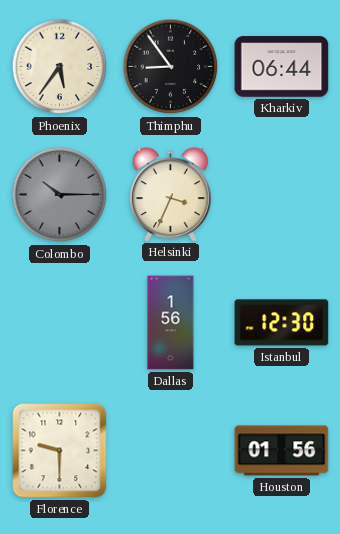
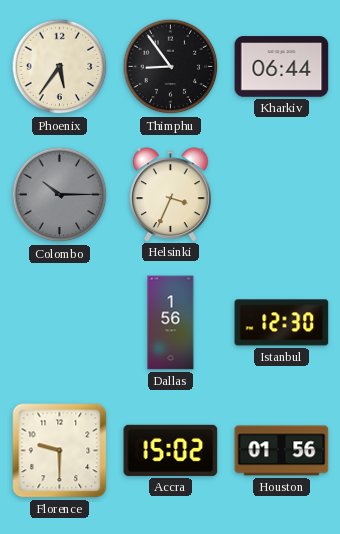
Accra: none -> 15:02 (171, 450)
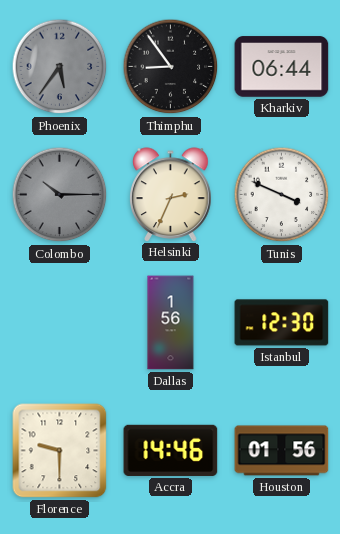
Phoenix dial: cream -> grey (60, 67)
Helsinki: 3:34 -> 2:34 (171, 194)
Tunis: none -> 3:49 (282, 195)
Accra: 15:02 -> 14:46 (171, 450)
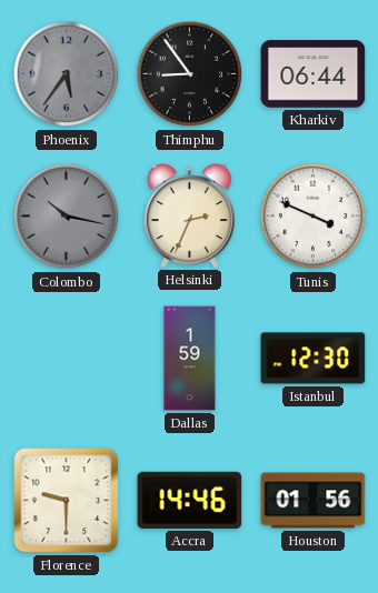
Colombo: 10:15 -> 10:17 (67, 217)
Dallas: 1:56 -> 1:59 (190, 359)
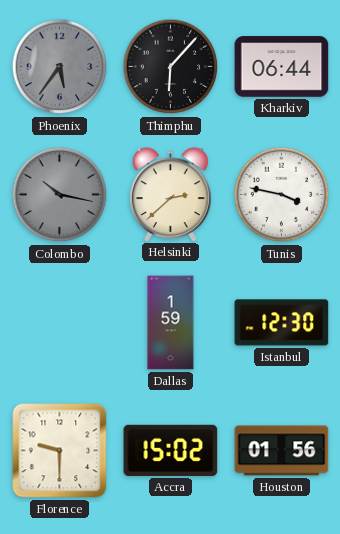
Thimphu: 8:54 -> 6:07 (171, 67)
Helsinki: 2:34 -> 2:38 (171, 194)
Tunis: 3:49 -> 3:47 (282, 195)
Accra: 14:46 -> 15:02 (171, 450)
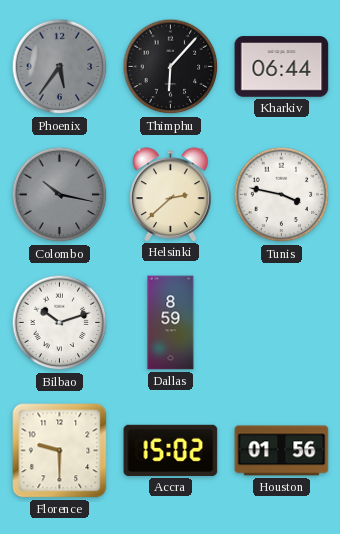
Bilbao: none -> 10:12 (60, 323)
Dallas: 1:59 -> 8:59 (171, 323)
Istanbul: 12:30 -> none (282, 323)
